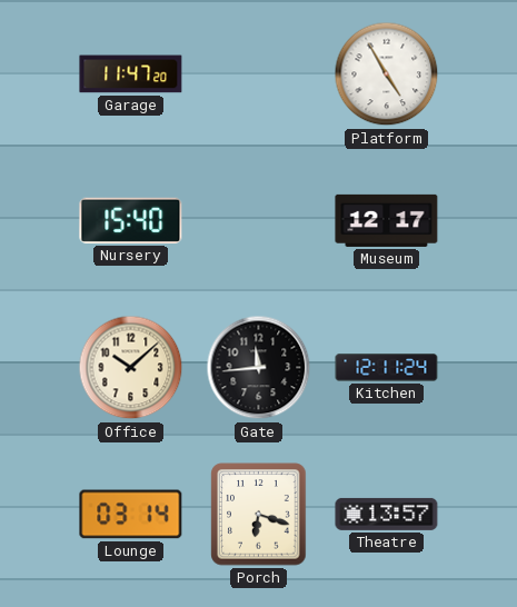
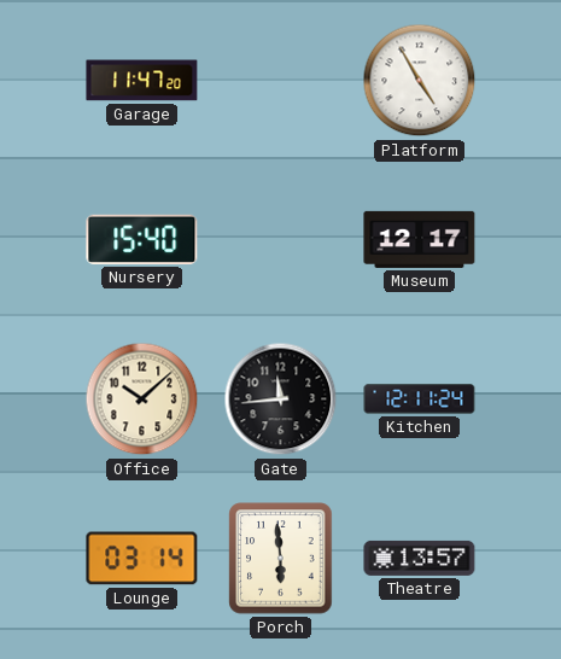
Porch: 6:18 -> 5:59 (281, 559)
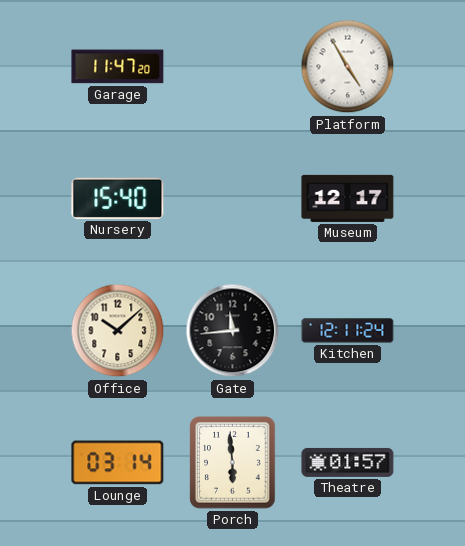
Theatre: 13:57 -> 01:57 (348, 462)
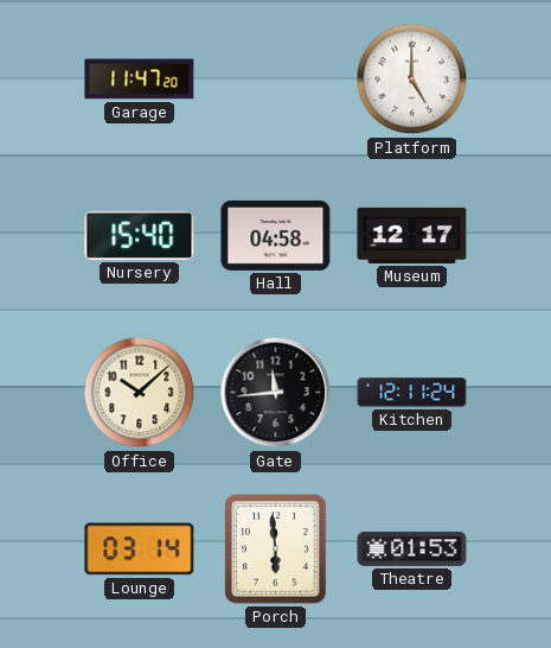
Platform: 4:55 -> 5:00 (412, 80)
Hall: none -> 04:58 (276, 235)
Theatre: 01:57 -> 01:53 (412, 548)
